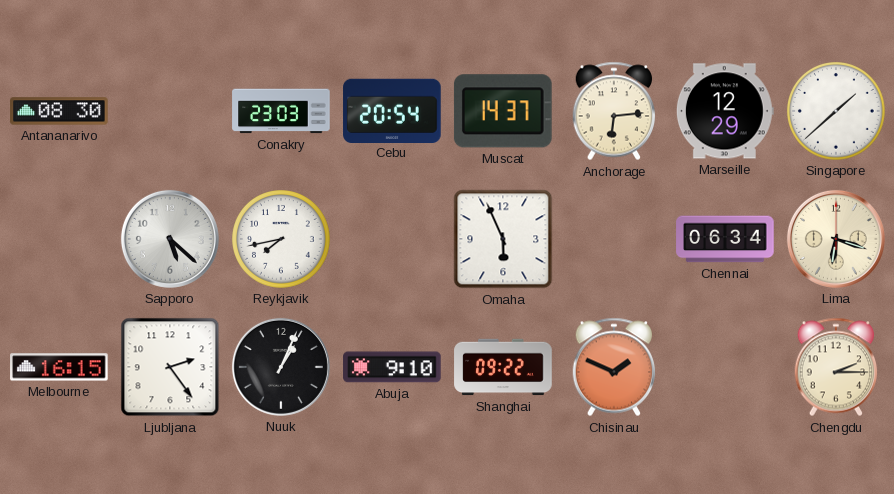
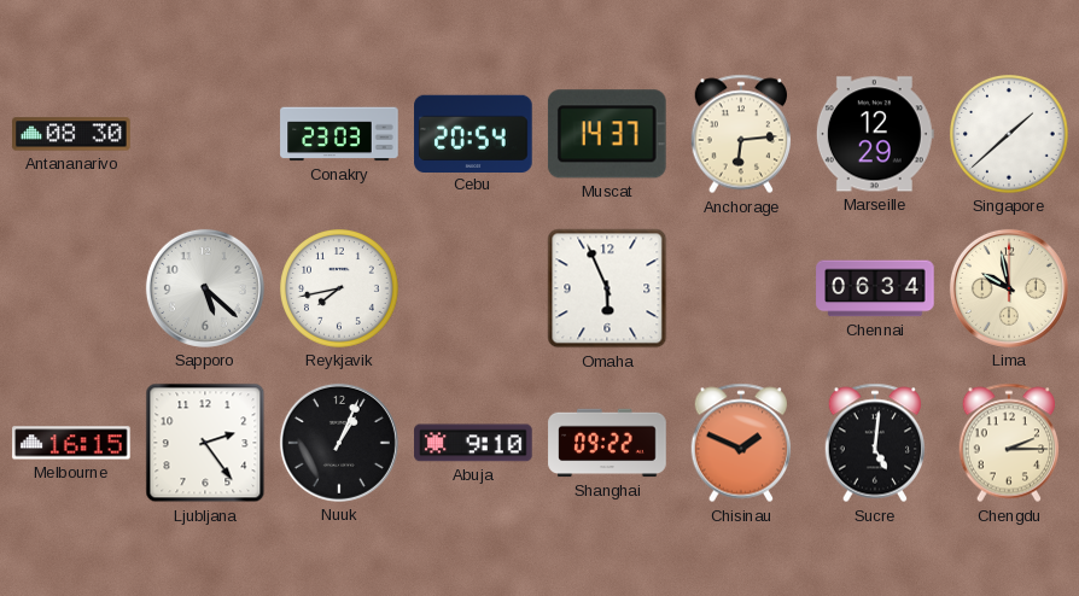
Lima: 6:18 -> 9:58 (1009, 288)
Sucre: none -> 5:01 (875, 443)
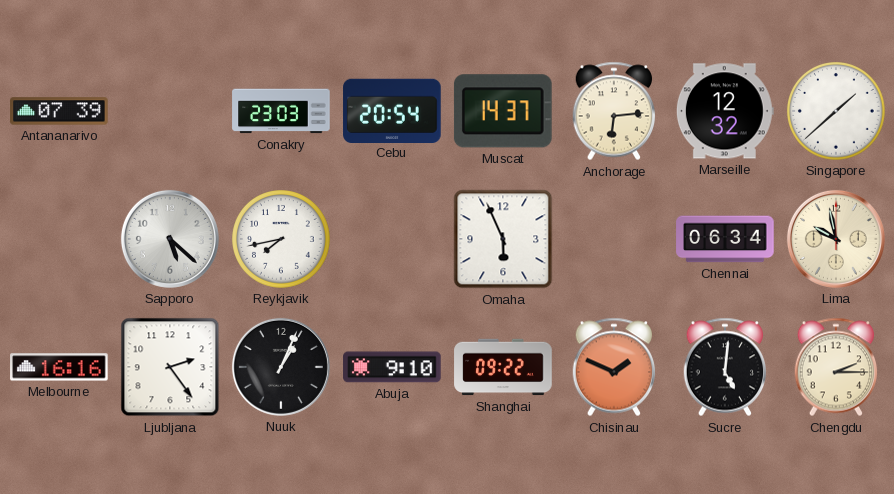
Antananarivo: 08:30 -> 07:39 (59, 111)
Marseille: 12:29 -> 12:32 (725, 111)
Melbourne: 16:15 -> 16:16 (59, 367)
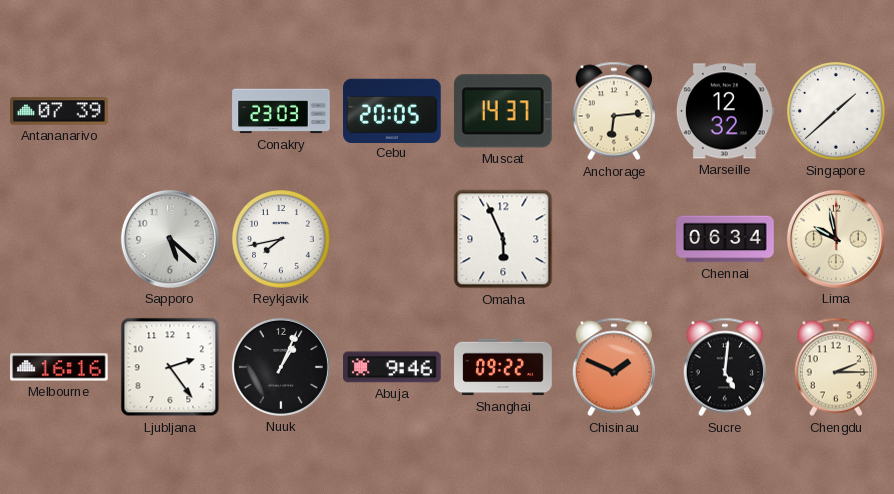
Cebu: 20:54 -> 20:05 (392, 110)
Abuja: 9:10 -> 9:46 (392, 367)
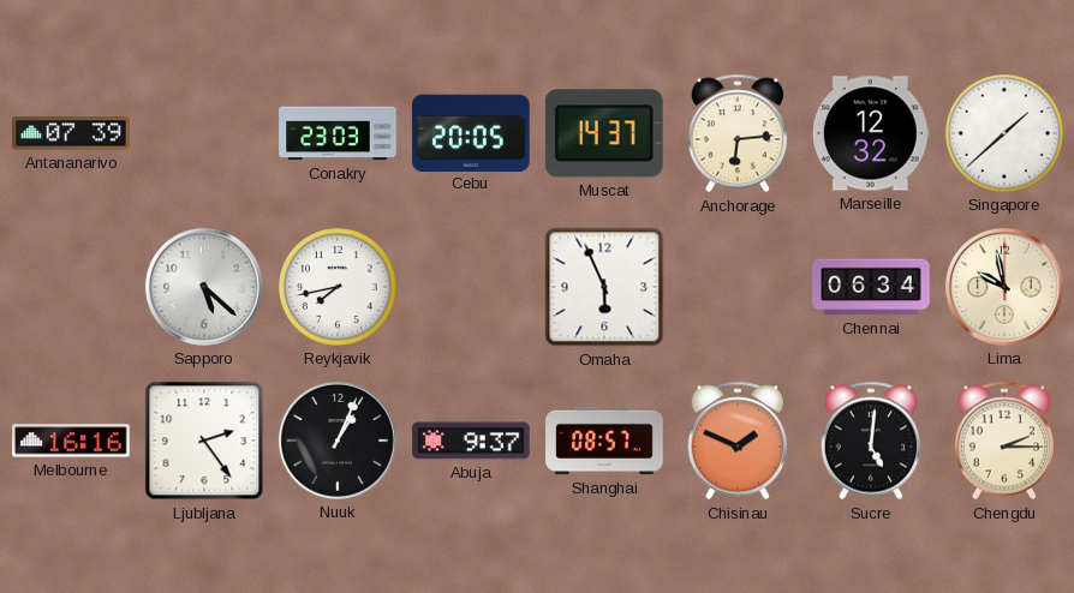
Abuja: 9:46 -> 9:37 (471, 441)
Shanghai: 09:22 -> 08:57 (604, 441)
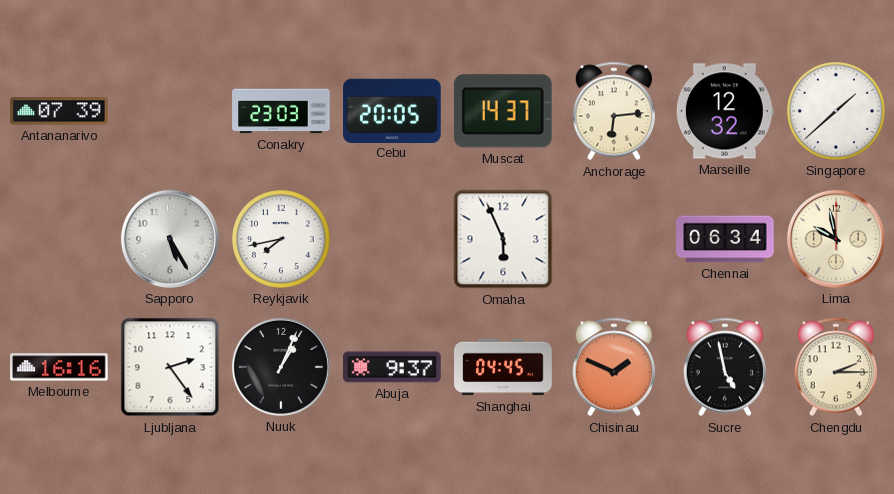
Sapporo: 5:22 -> 5:25 (170, 239)
Shanghai: 08:57 -> 04:45 (503, 367)
Sucre: 5:01 -> 4:58 (725, 367)
